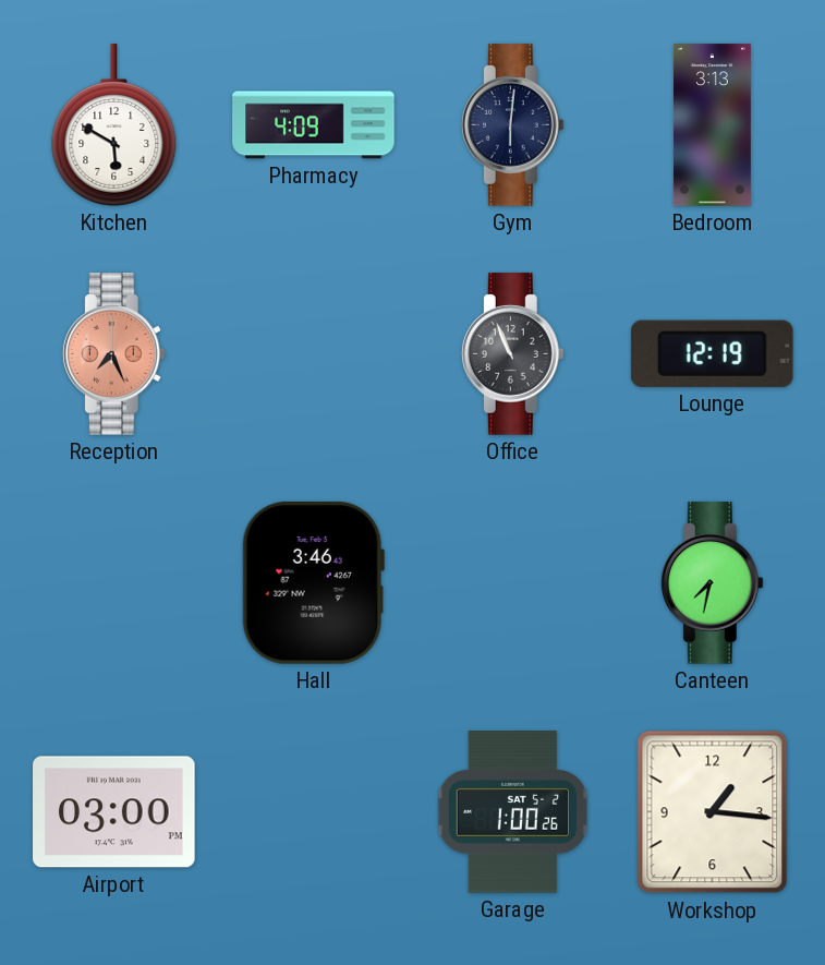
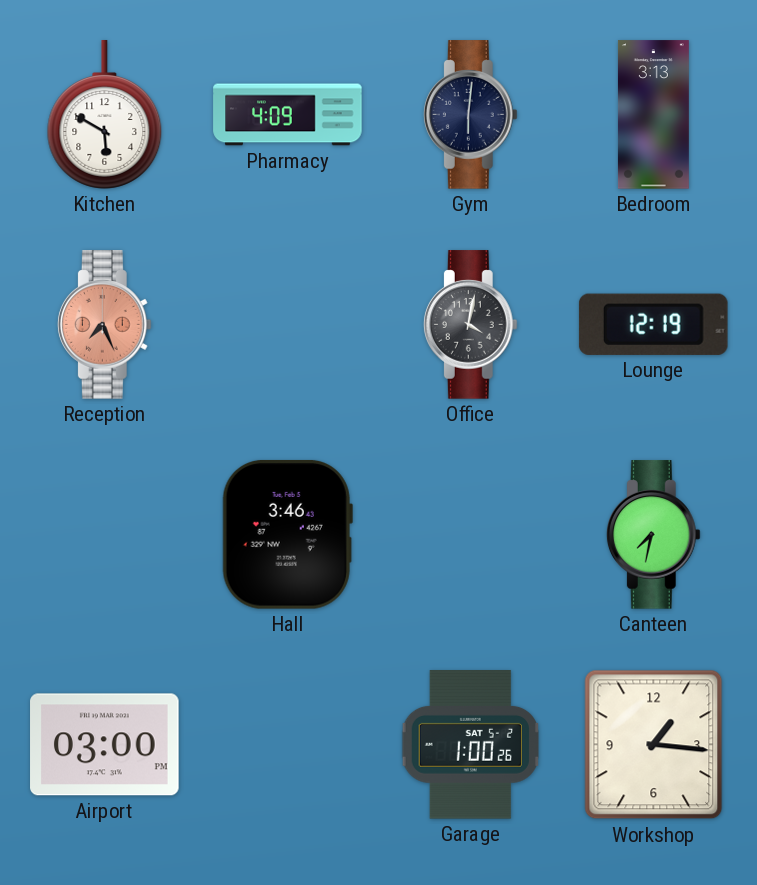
Office: 10:56 -> 4:02 (470, 325)
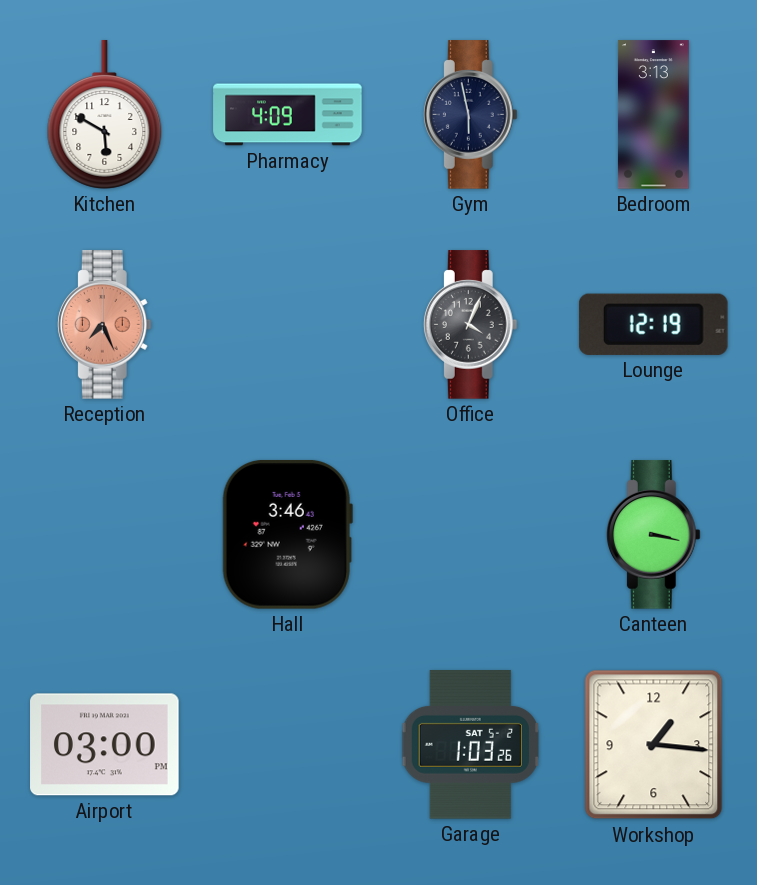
Gym: 6:01 -> 5:58 (470, 115)
Office: 4:02 -> 4:04 (470, 325)
Canteen: 7:32 -> 3:17 (653, 535)
Garage: 1:00 -> 1:03 (470, 745)
